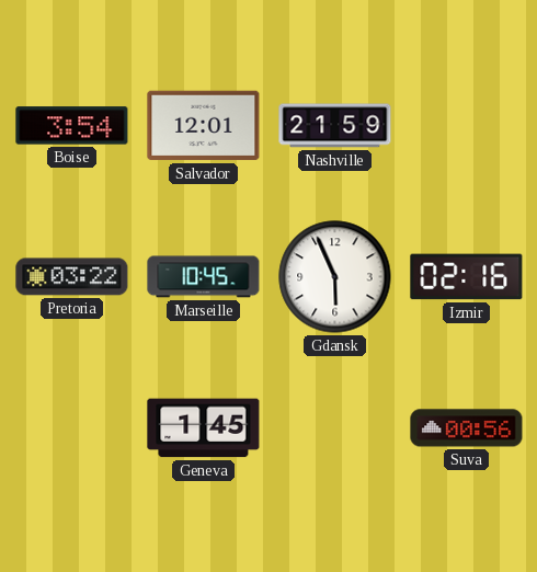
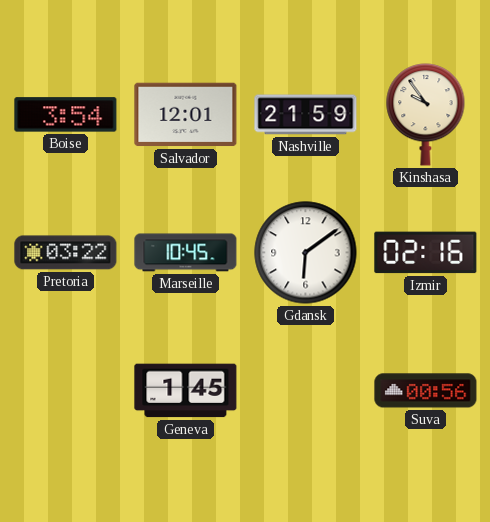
Kinshasa: none -> 9:54 (426, 115)
Gdansk: 5:56 -> 6:09 (306, 253)
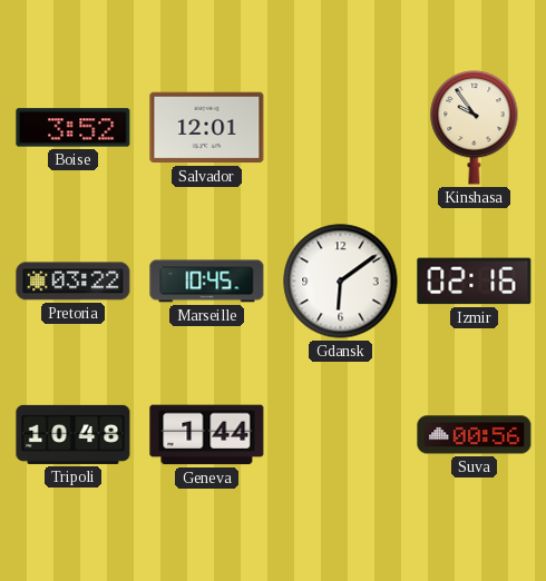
Boise: 3:54 -> 3:52 (74, 128)
Nashville: 21:59 -> none (306, 115)
Tripoli: none -> 10:48 (74, 434)
Geneva: 1:45 -> 1:44 (207, 435)
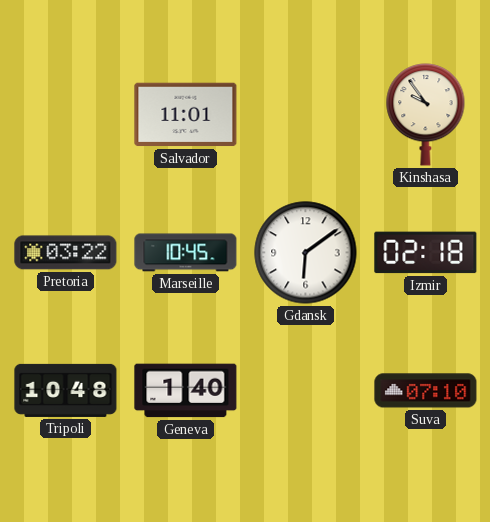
Boise: 3:52 -> none (74, 128)
Salvador: 12:01 -> 11:01 (186, 115)
Izmir: 02:16 -> 02:18 (426, 253)
Geneva: 1:44 -> 1:40 (186, 391)
Suva: 00:56 -> 07:10 (426, 391)
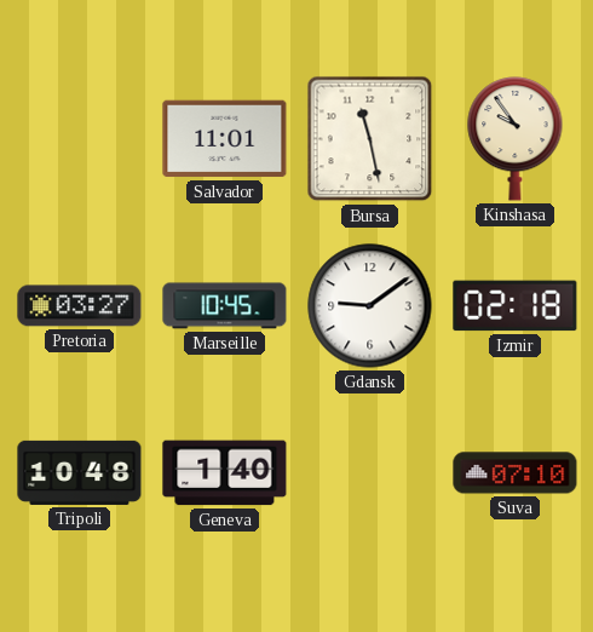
Bursa: none -> 11:28 (370, 139)
Pretoria: 03:22 -> 03:27 (80, 306)
Gdansk: 6:09 -> 9:09 (370, 306)
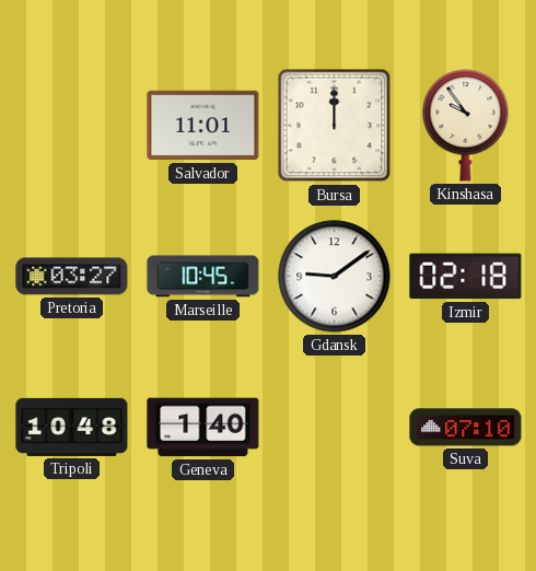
Bursa: 11:28 -> 12:00 (335, 126)
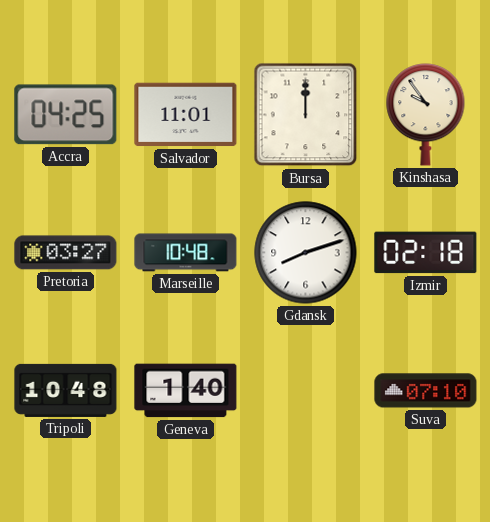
Accra: none -> 04:25 (66, 115)
Marseille: 10:45 -> 10:48 (186, 253)
Gdansk: 9:09 -> 8:12 (306, 253)
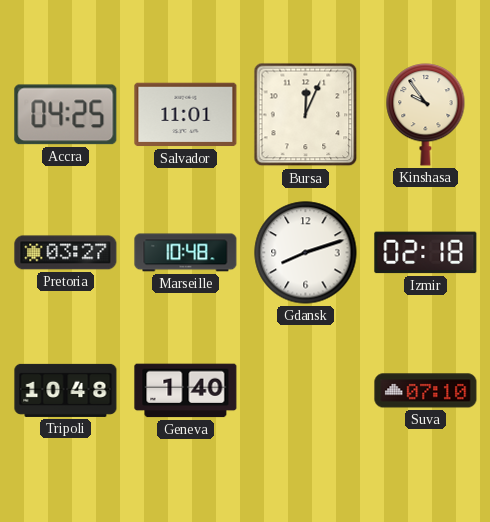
Bursa: 12:00 -> 12:04 (306, 115)
